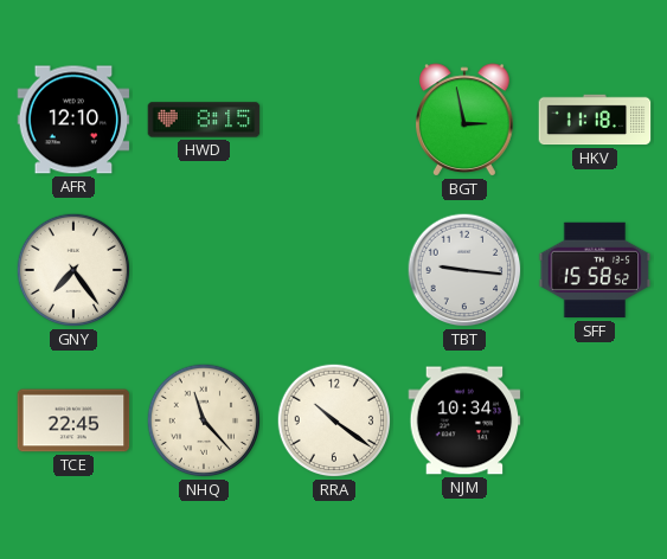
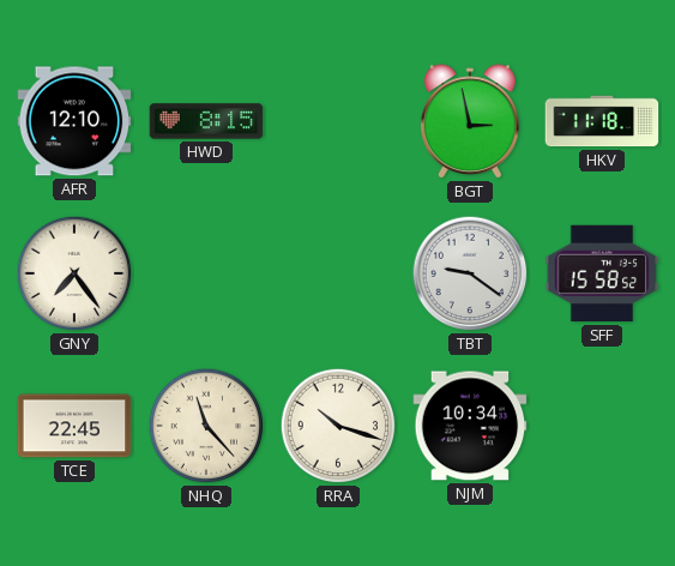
TBT: 9:16 -> 9:21 (470, 273)
RRA: 10:21 -> 10:18 (338, 426)
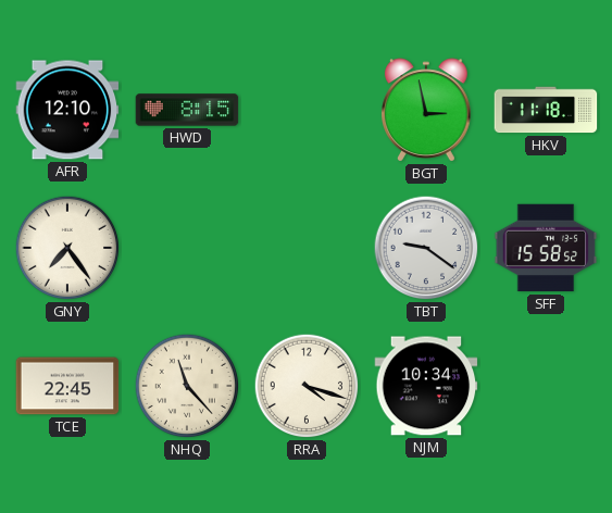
RRA: 10:18 -> 4:18 (307, 386)
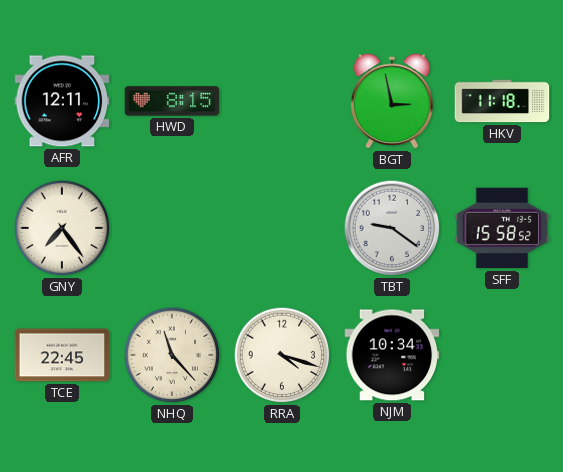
AFR: 12:10 -> 12:11 (62, 101)
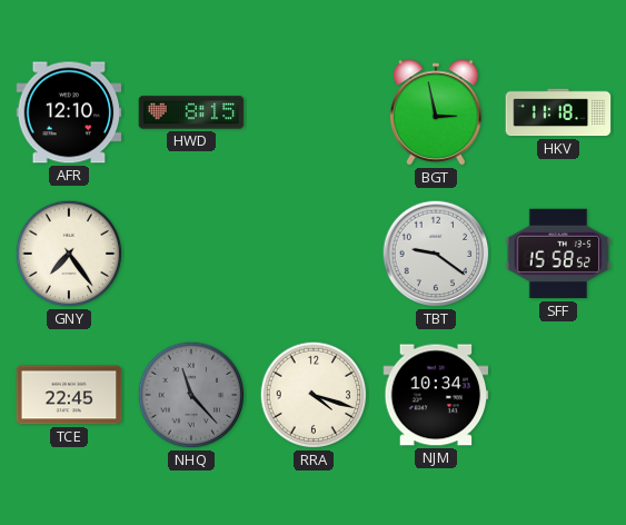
AFR: 12:11 -> 12:10 (69, 112)
NHQ dial: cream -> grey (191, 395)
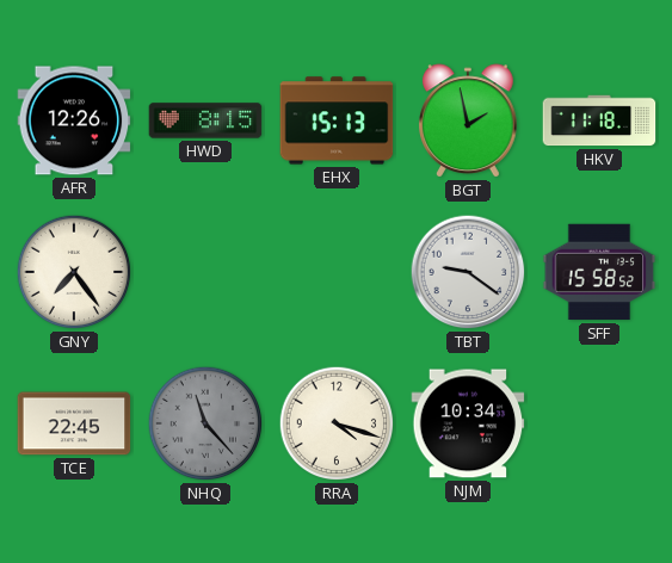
AFR: 12:10 -> 12:26 (74, 120)
EHX: none -> 15:13 (337, 120)
BGT: 2:58 -> 1:58 (469, 120)
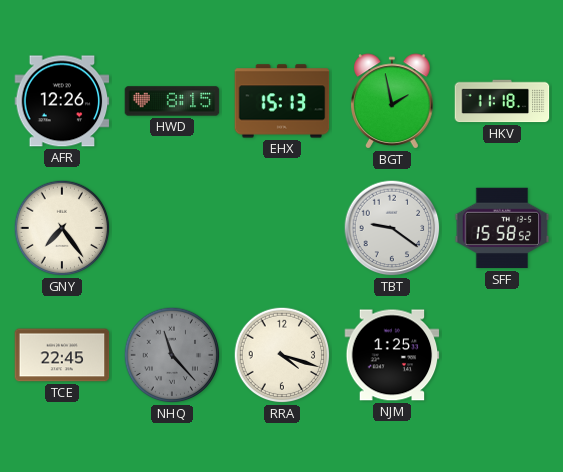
NJM: 10:34 -> 1:25 (392, 355)
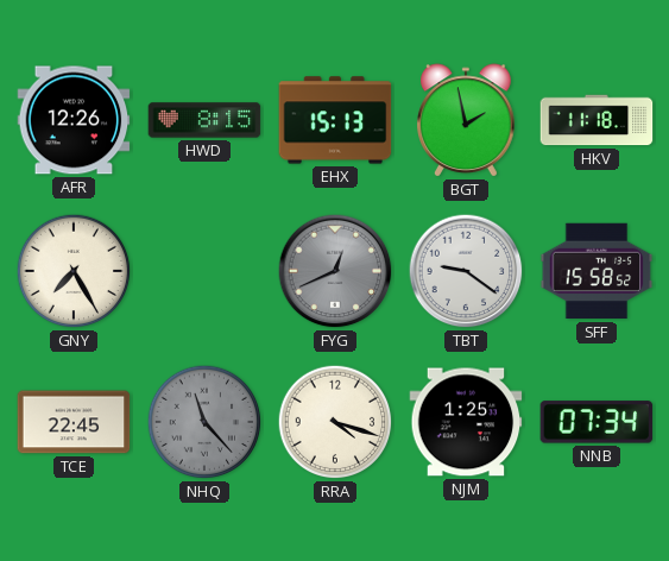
GNY: 7:24 -> 7:25 (74, 271)
FYG: none -> 12:41 (335, 271)
NNB: none -> 07:34 (597, 422)
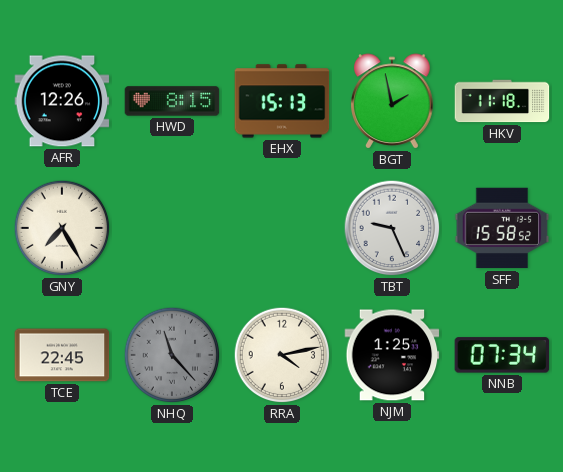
FYG: 12:41 -> none (335, 271)
TBT: 9:21 -> 9:26 (392, 228)
RRA: 4:18 -> 4:13 (282, 355)
